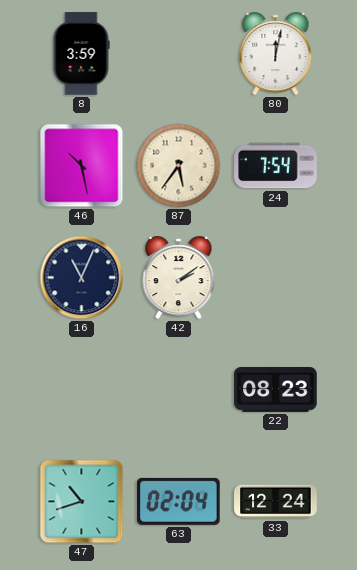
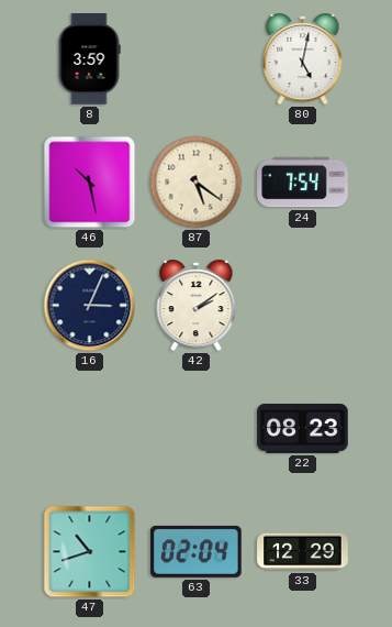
80: 12:02 -> 5:02 (303, 59)
87: 5:36 -> 5:21 (197, 183)
16: 11:04 -> 3:04 (90, 306)
33: 12:24 -> 12:29 (303, 552)
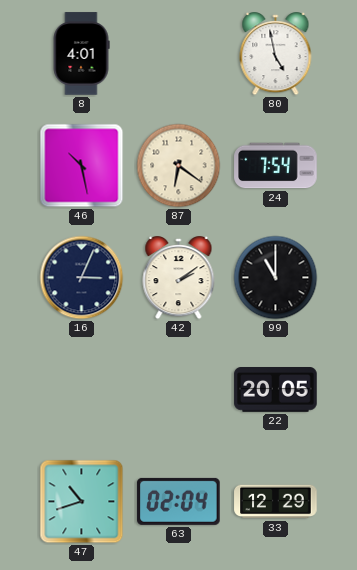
8: 3:59 -> 4:01 (81, 54)
80: 5:02 -> 4:58 (276, 54)
87: 5:21 -> 6:21 (179, 166)
99: none -> 11:00 (276, 278)
22: 08:23 -> 20:05 (276, 390)
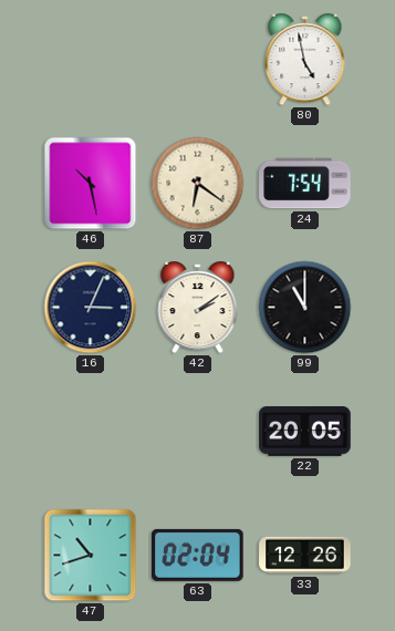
8: 4:01 -> none (81, 54)
33: 12:29 -> 12:26 (305, 556)
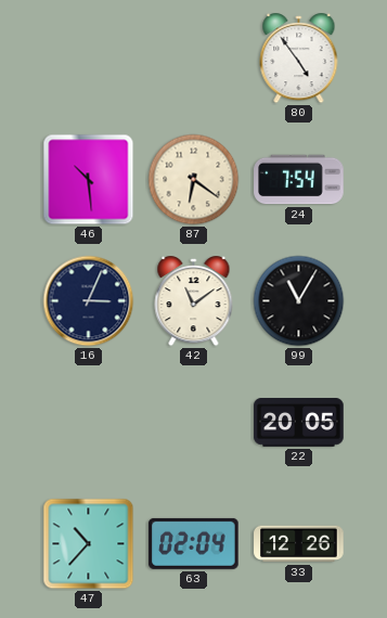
80: 4:58 -> 4:54 (299, 59)
46: 10:28 -> 10:29 (89, 180)
42: 2:09 -> 11:09 (194, 301)
99: 11:00 -> 11:05 (299, 301)
47: 10:42 -> 10:37 (89, 544)
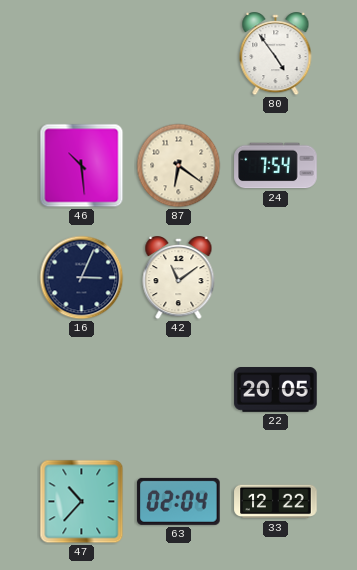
99: 11:05 -> none (299, 301)
33: 12:26 -> 12:22 (276, 502)
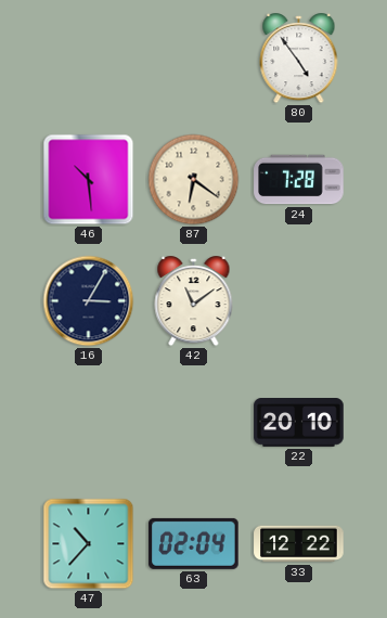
24: 7:54 -> 7:28 (299, 180)
16: 3:04 -> 3:05 (89, 301)
22: 20:05 -> 20:10 (299, 423)
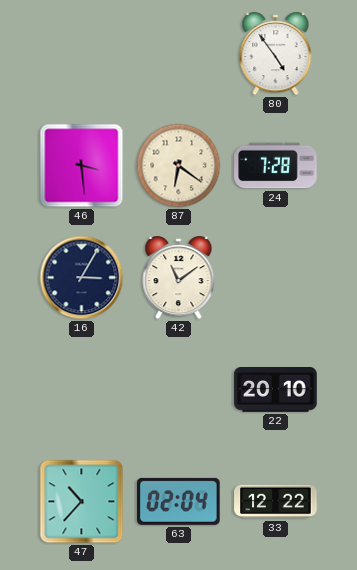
46: 10:29 -> 3:29 (82, 166)
